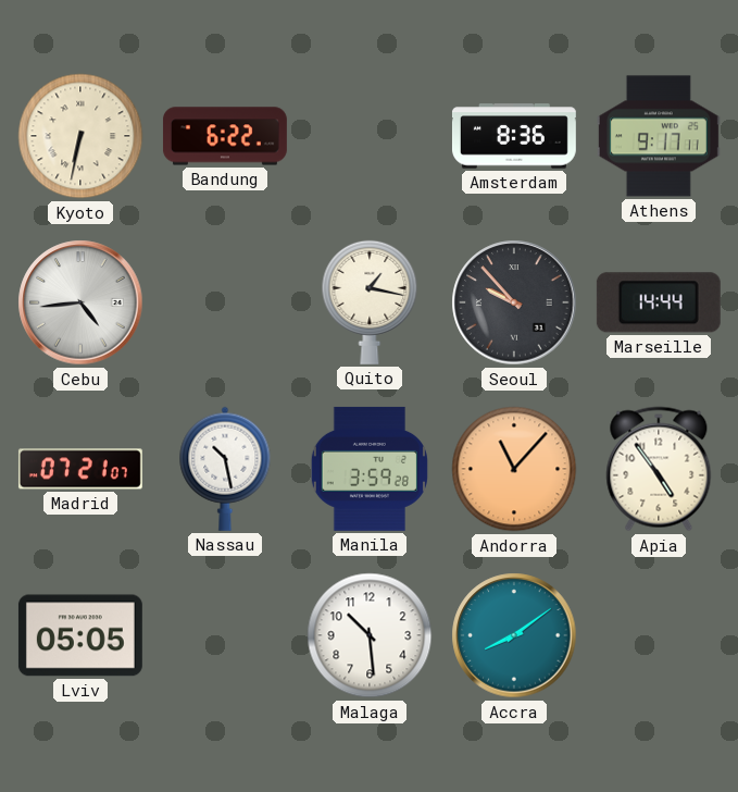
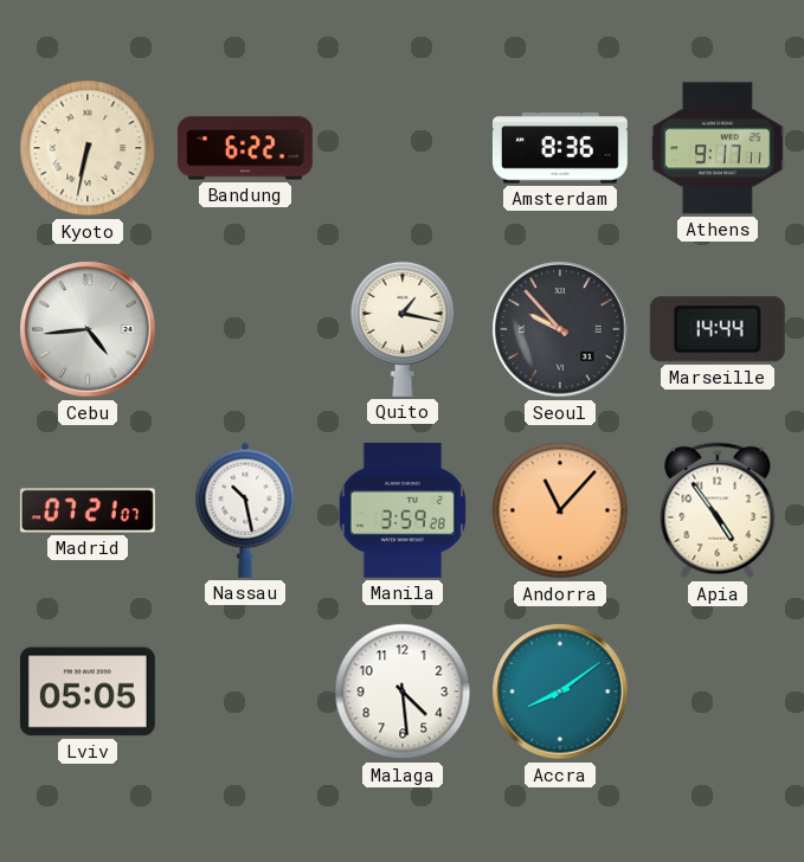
Malaga: 10:29 -> 4:29 (403, 691)
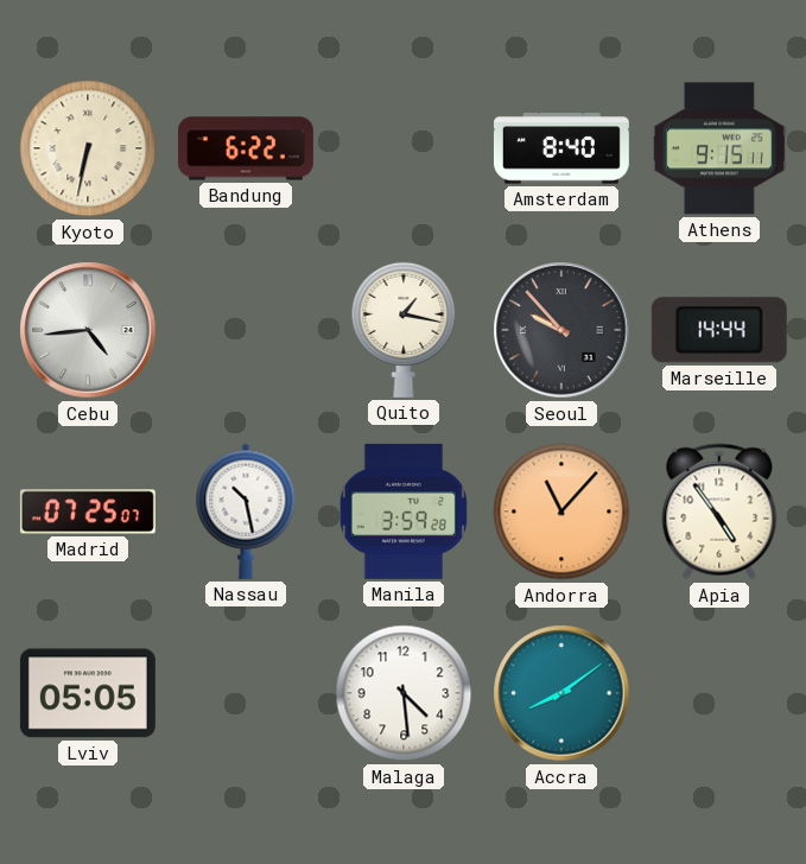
Amsterdam: 8:36 -> 8:40 (561, 148)
Athens: 9:17 -> 9:15 (719, 148)
Madrid: 07:21 -> 07:25 (88, 512)
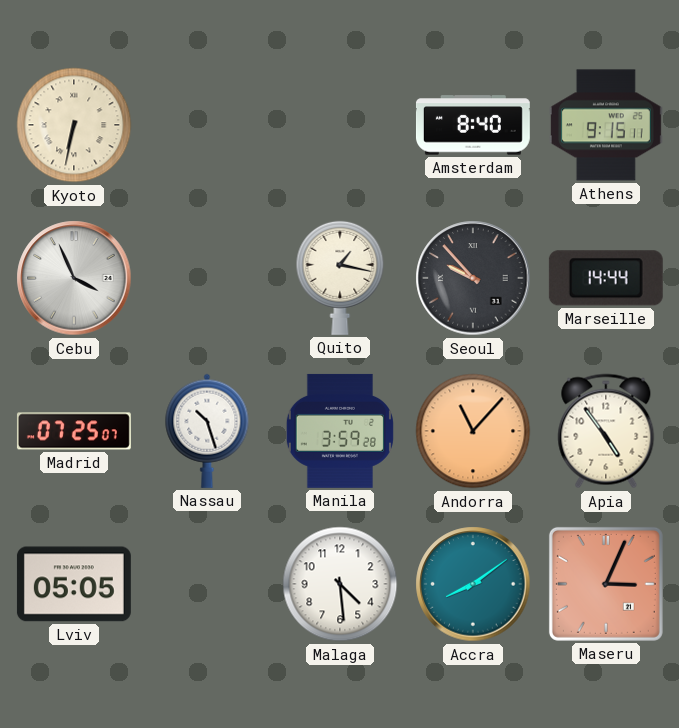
Bandung: 6:22 -> none (246, 148)
Cebu: 4:44 -> 3:56 (74, 278)
Nassau: 10:28 -> 10:27 (207, 431)
Maseru: none -> 3:04 (606, 584)
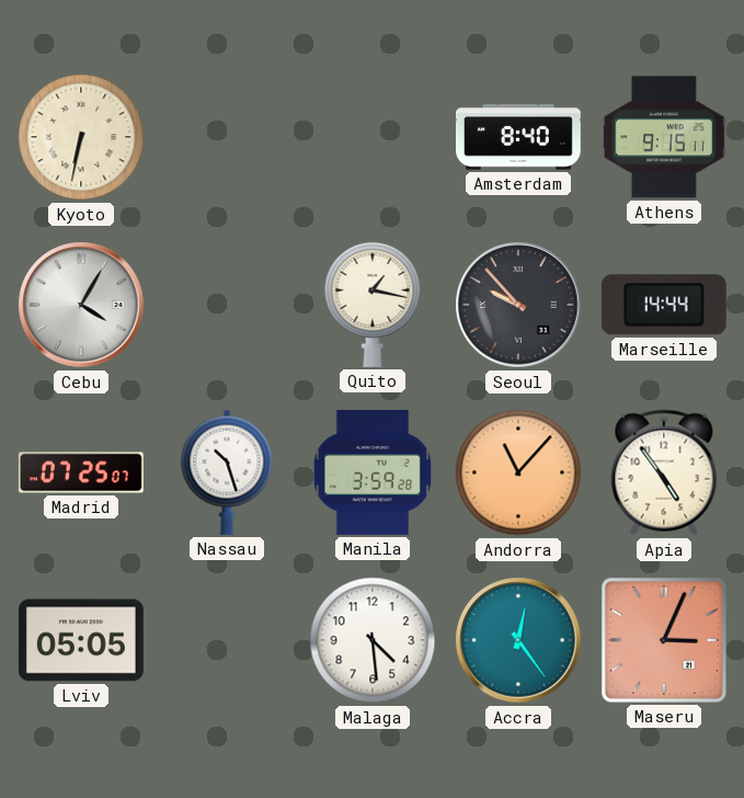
Cebu: 3:56 -> 4:05 (81, 305)
Accra: 8:09 -> 12:24 (518, 640)
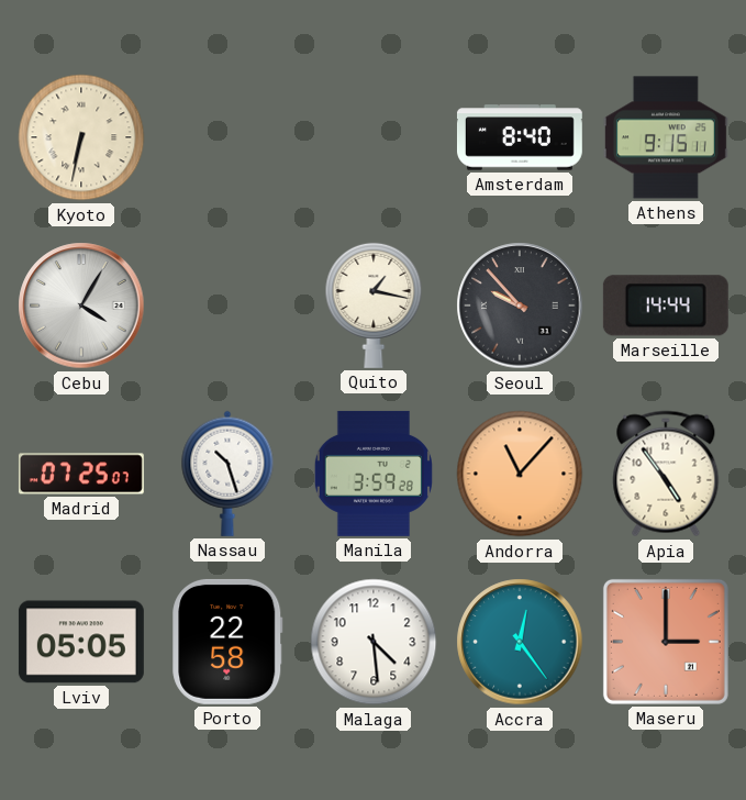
Porto: none -> 22:58 (227, 642)
Maseru: 3:04 -> 3:00 (666, 642)
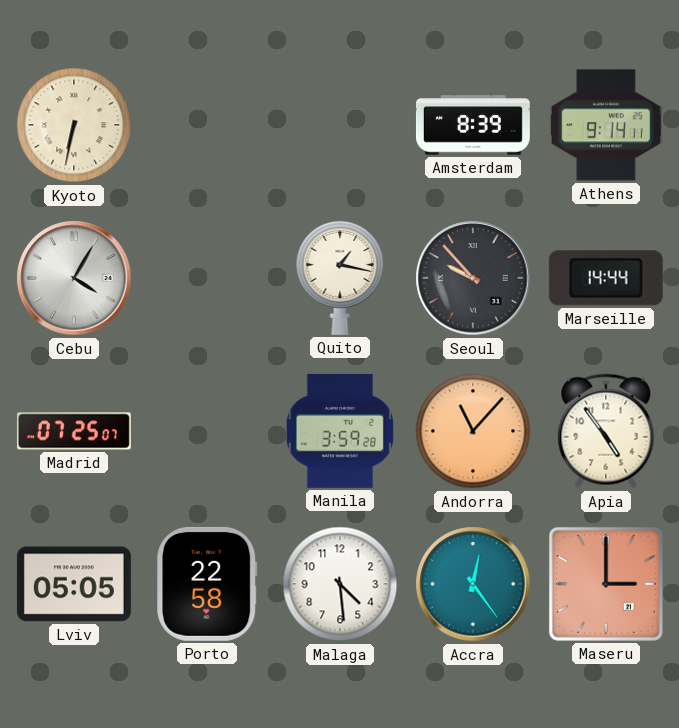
Amsterdam: 8:40 -> 8:39 (473, 125)
Athens: 9:15 -> 9:14 (606, 125)
Nassau: 10:27 -> none (227, 474)
